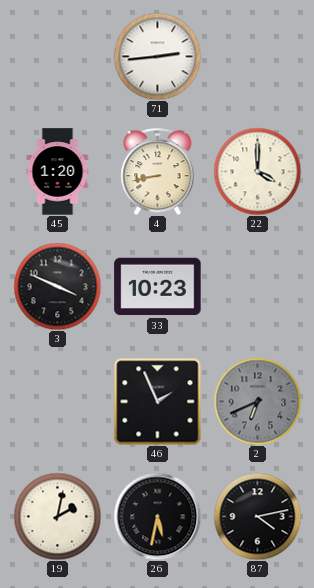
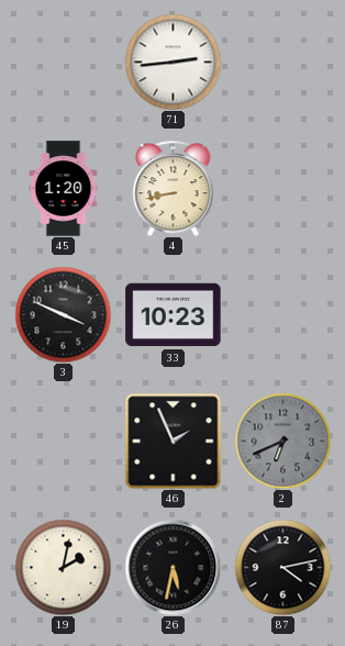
22: 4:00 -> none (257, 171)
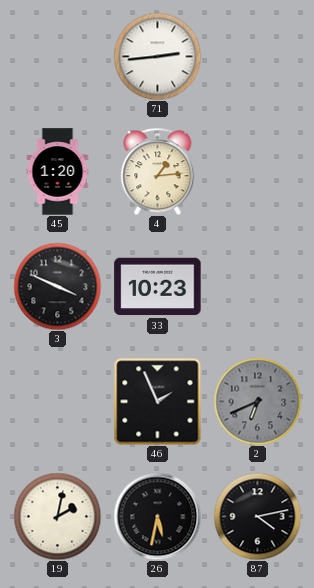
4: 8:43 -> 1:14 (158, 171)
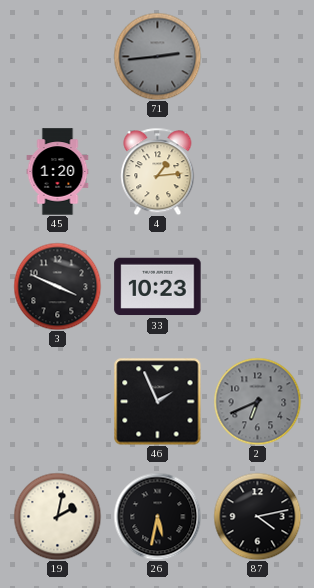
71 dial: white -> grey (157, 56)
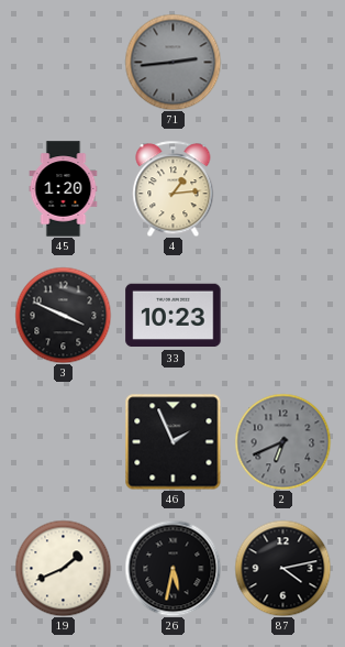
19: 2:02 -> 1:41 (63, 568)
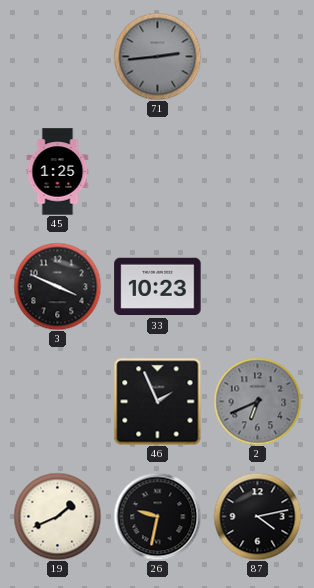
45: 1:20 -> 1:25 (58, 172)
4: 1:14 -> none (174, 188)
26: 5:32 -> 9:32 (157, 516)
